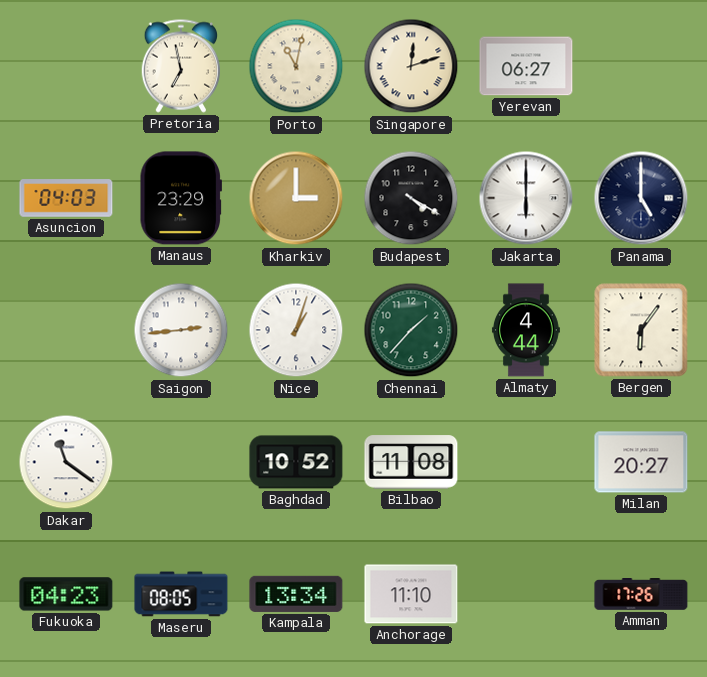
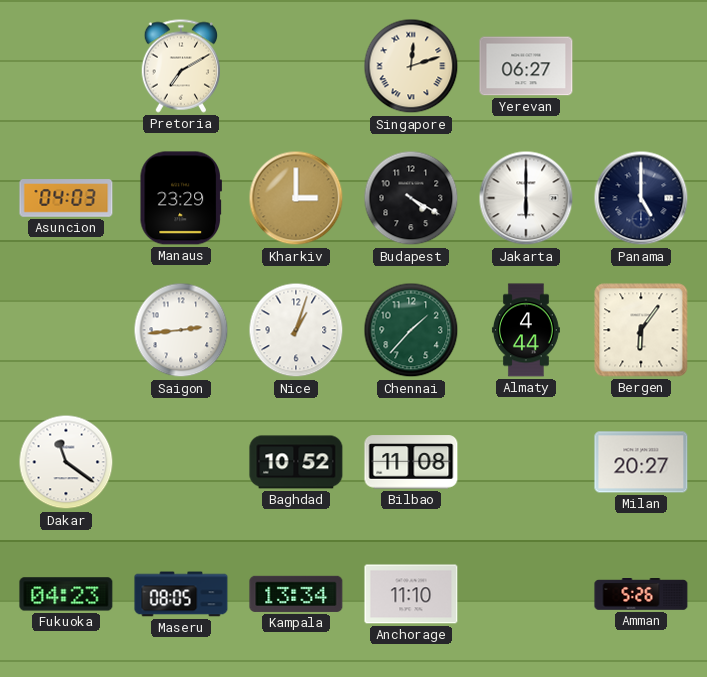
Pretoria: 6:58 -> 7:10 (180, 66)
Porto: 11:02 -> none (296, 66)
Amman: 17:26 -> 5:26 (641, 595)
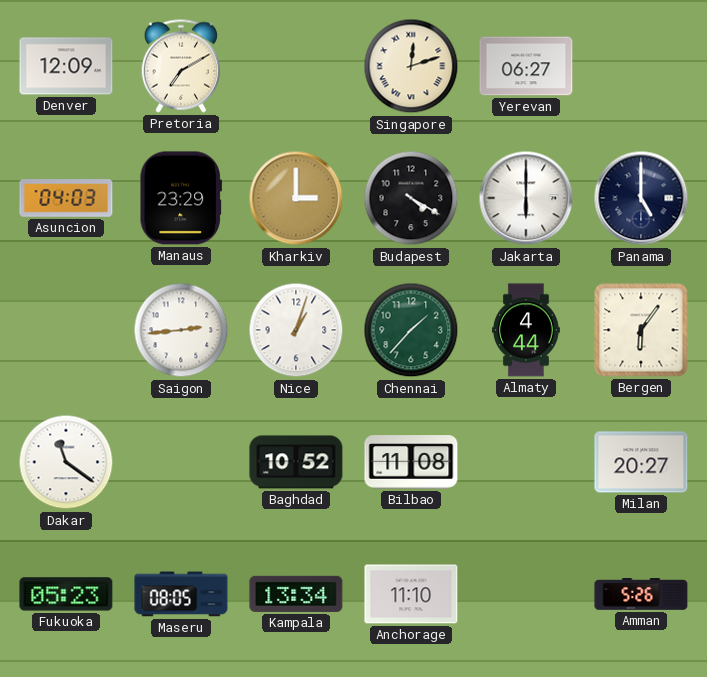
Denver: none -> 12:09 (66, 66)
Fukuoka: 04:23 -> 05:23 (66, 594)
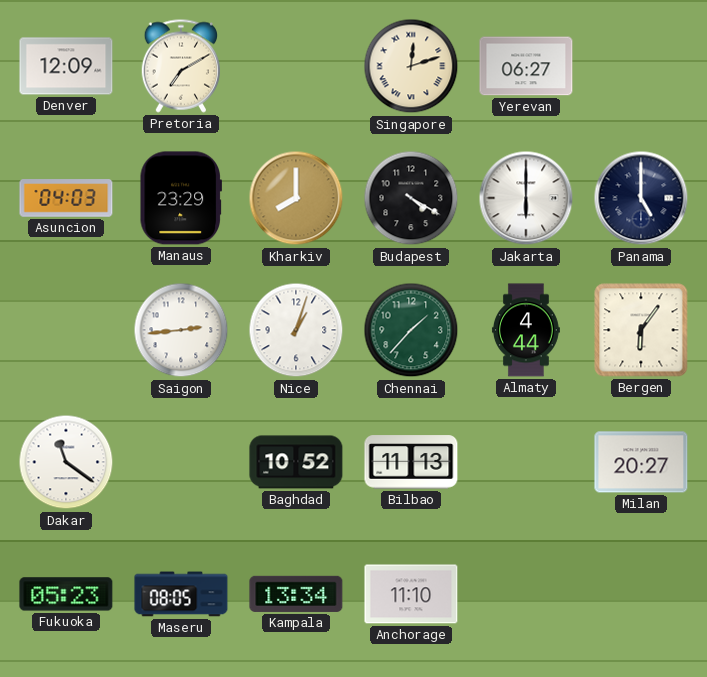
Kharkiv: 3:00 -> 8:00 (296, 198)
Bilbao: 11:08 -> 11:13 (411, 462)
Amman: 5:26 -> none (641, 595)
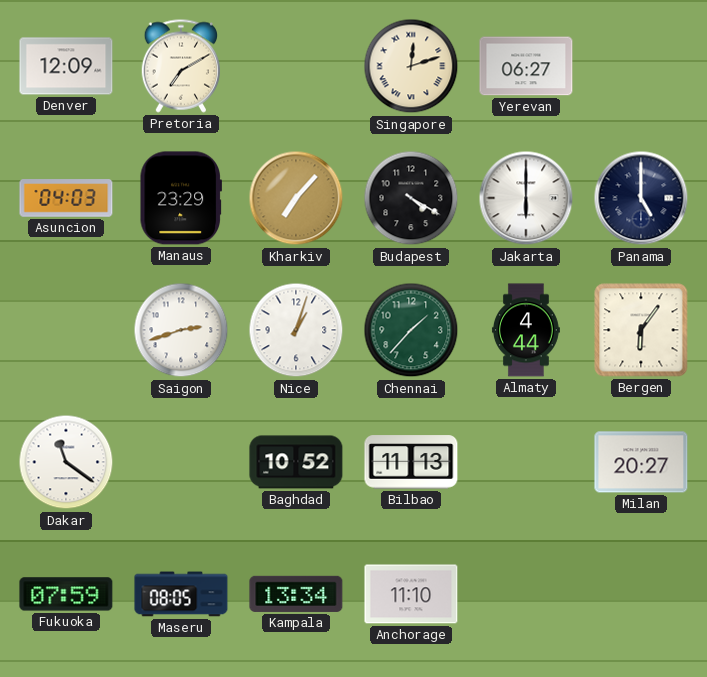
Kharkiv: 8:00 -> 7:07 (296, 198)
Saigon: 2:44 -> 2:42 (181, 330)
Fukuoka: 05:23 -> 07:59 (66, 594)
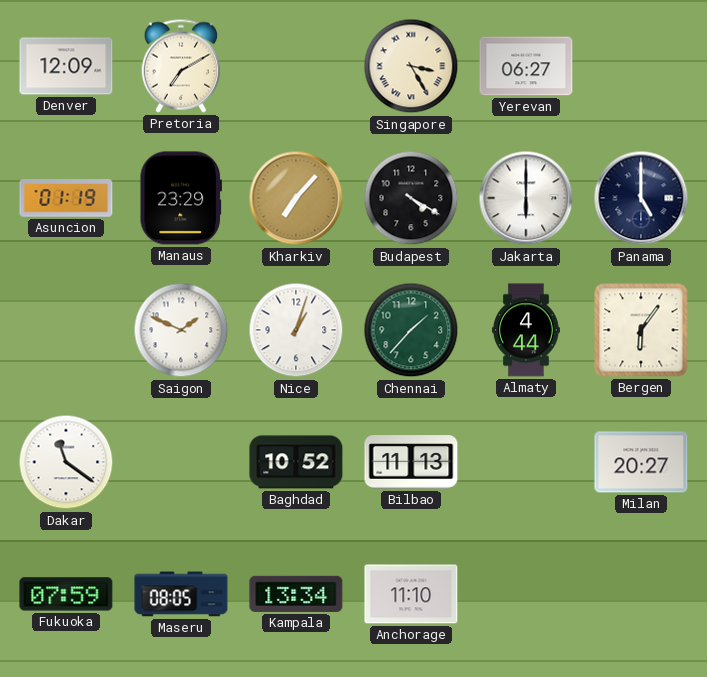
Singapore: 12:12 -> 3:25 (411, 66)
Asuncion: 04:03 -> 01:19 (66, 198)
Saigon: 2:42 -> 1:49 (181, 330)
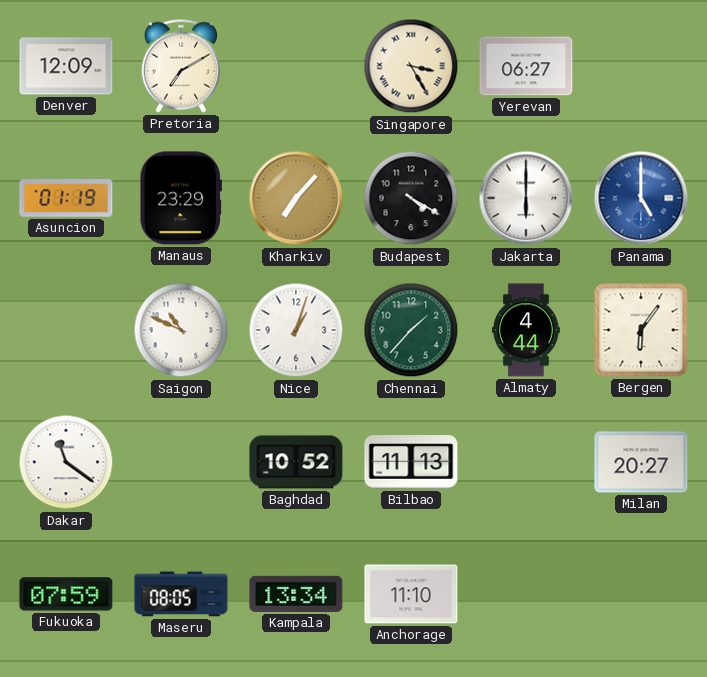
Panama dial: navy -> blue (641, 198)
Saigon: 1:49 -> 10:49 (181, 330)
